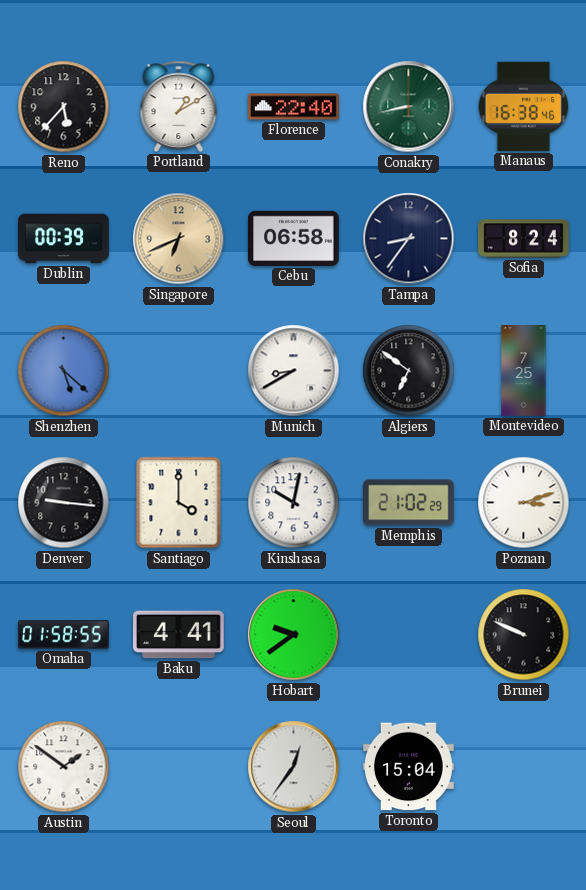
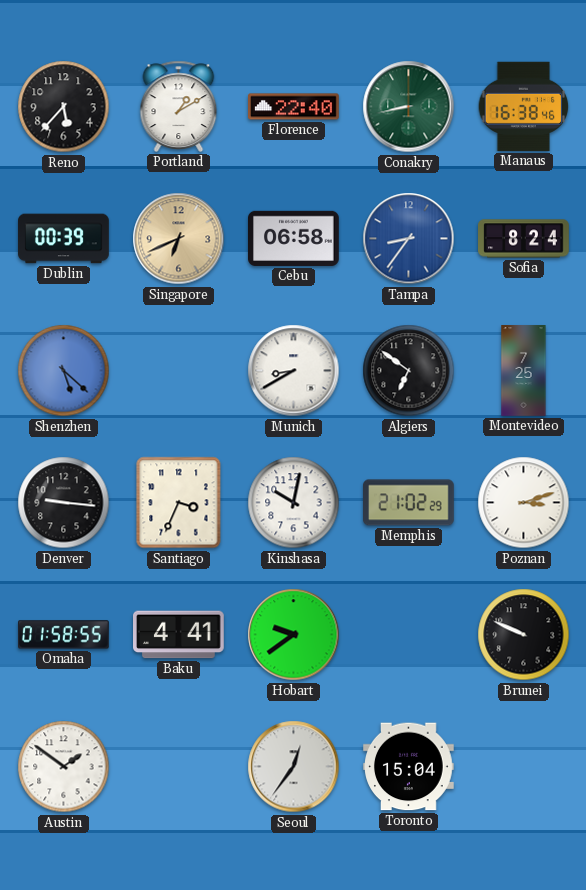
Tampa dial: navy -> blue (409, 239)
Santiago: 4:00 -> 3:34 (179, 503)
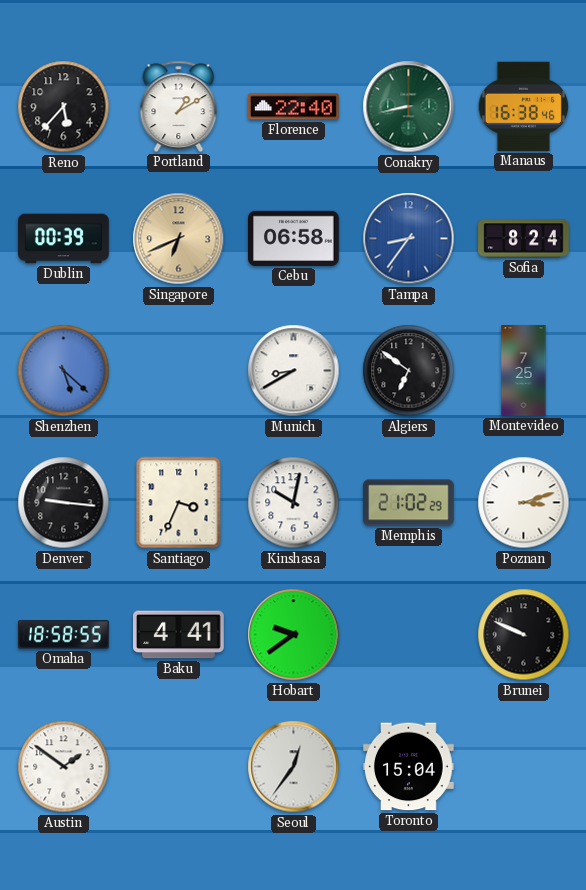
Omaha: 01:58 -> 18:58 (64, 635)
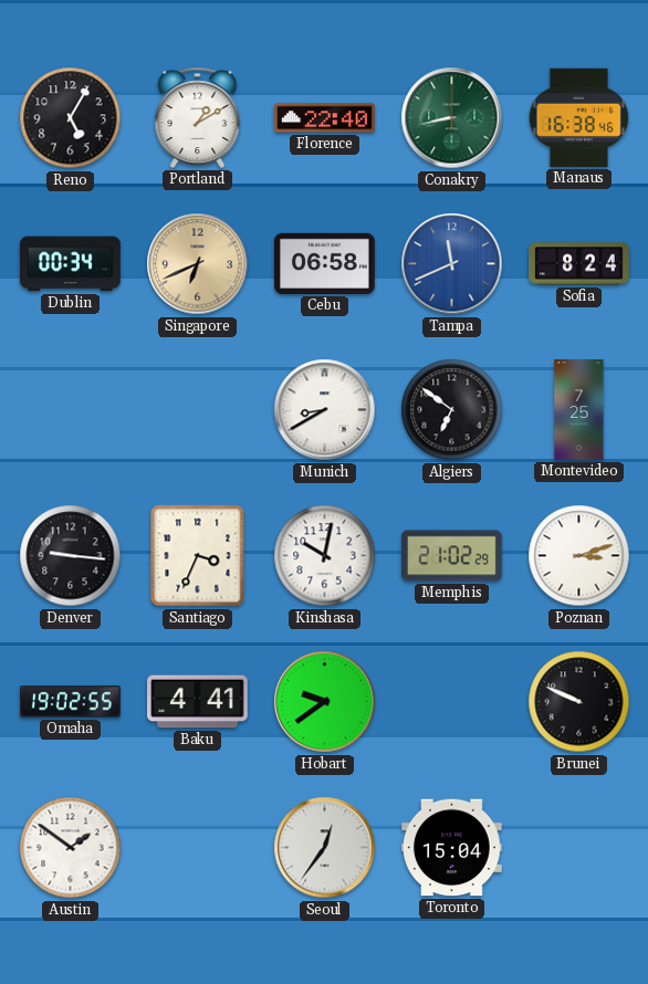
Reno: 5:37 -> 5:05 (71, 118)
Dublin: 00:39 -> 00:34 (71, 264)
Tampa: 8:36 -> 11:41 (452, 264)
Shenzhen: 5:22 -> none (64, 371)
Omaha: 18:58 -> 19:02 (71, 702)
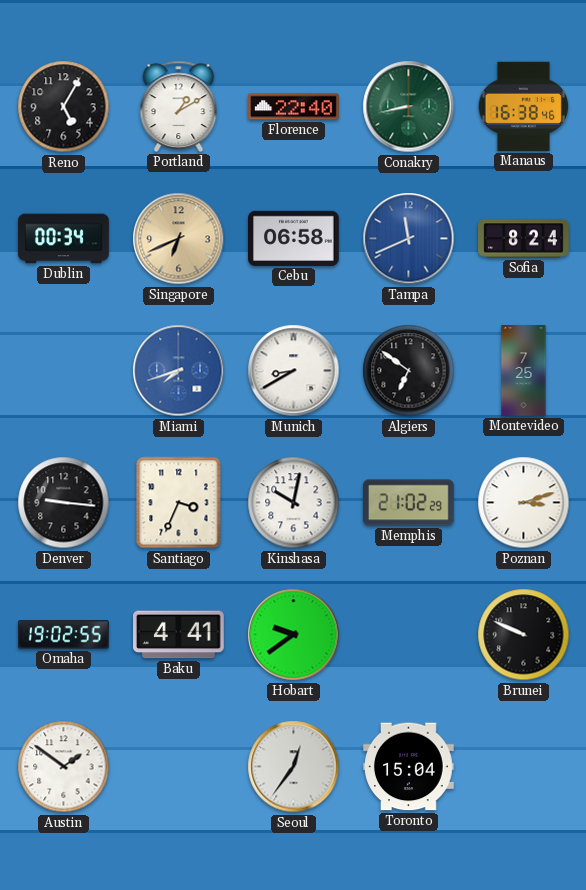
Miami: none -> 7:42 (179, 371)
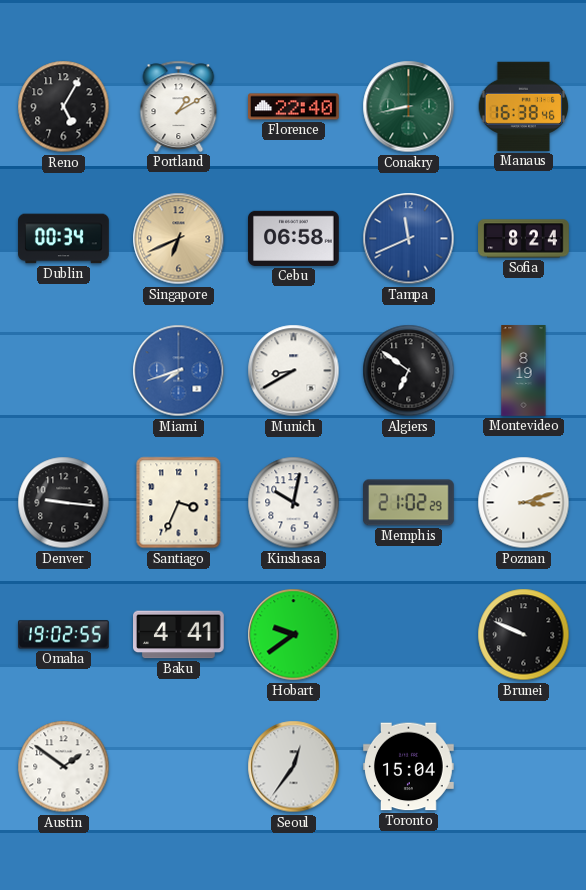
Montevideo: 7:25 -> 8:19 (524, 371)
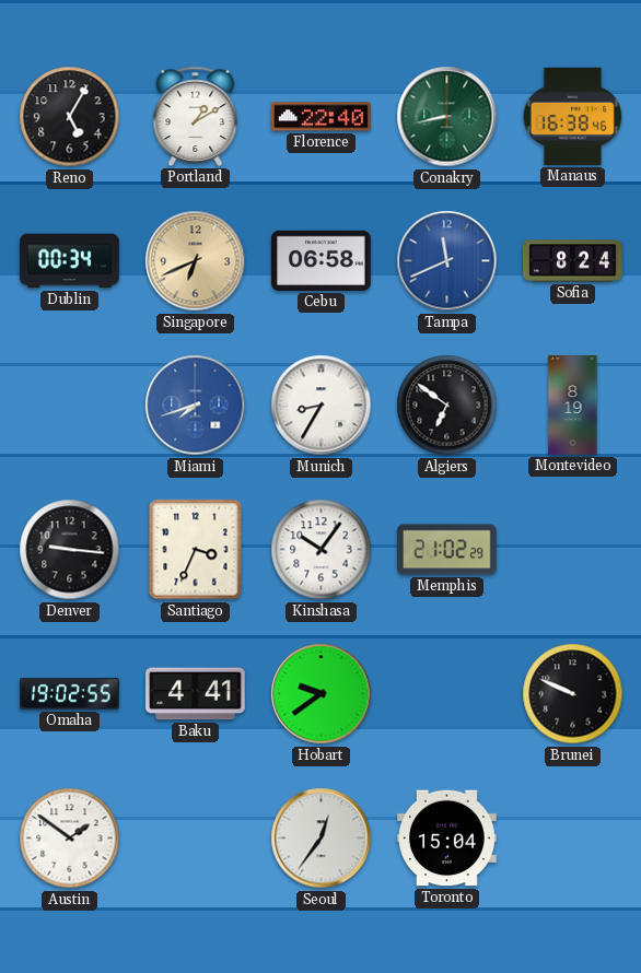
Munich: 8:40 -> 8:35 (322, 406)
Kinshasa: 10:02 -> 10:06 (322, 550)
Poznan: 3:12 -> none (524, 503)
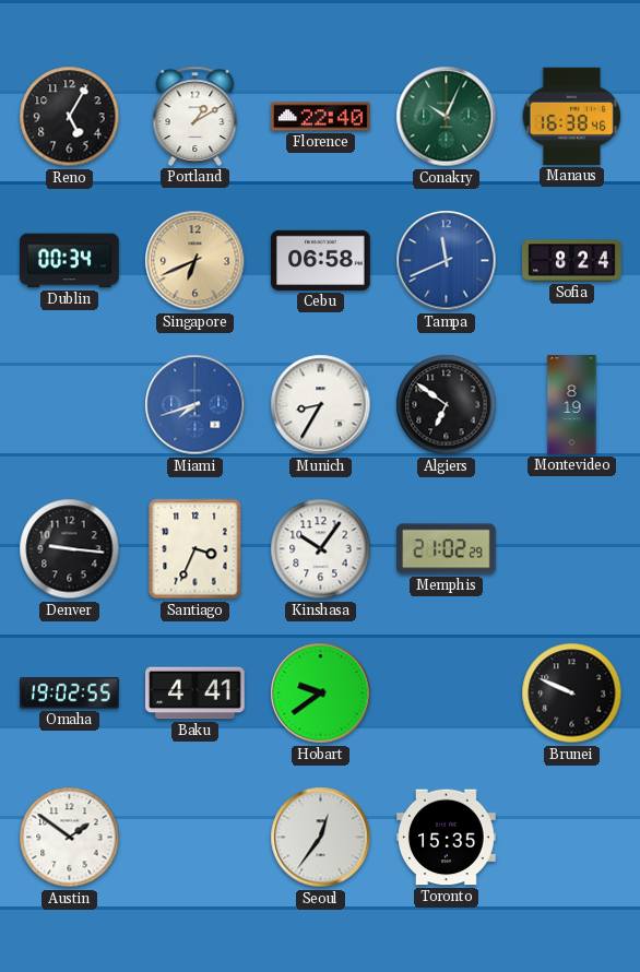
Conakry: 8:43 -> 10:04 (447, 117)
Toronto: 15:04 -> 15:35 (447, 838)
